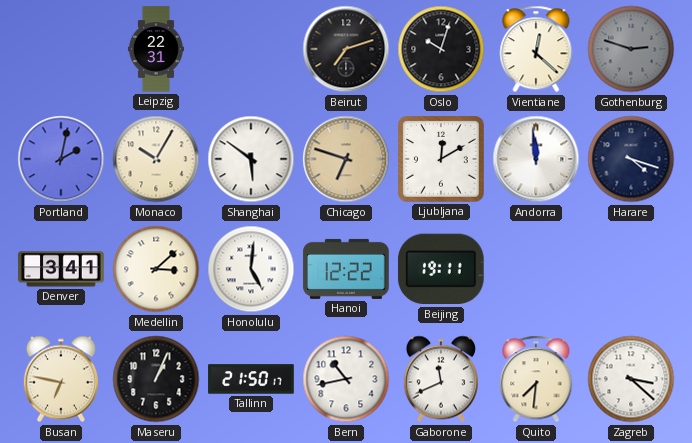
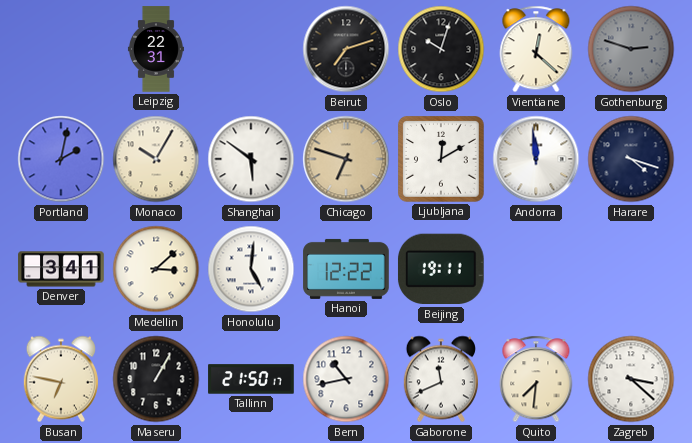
Maseru: 1:04 -> 1:05 (156, 379)
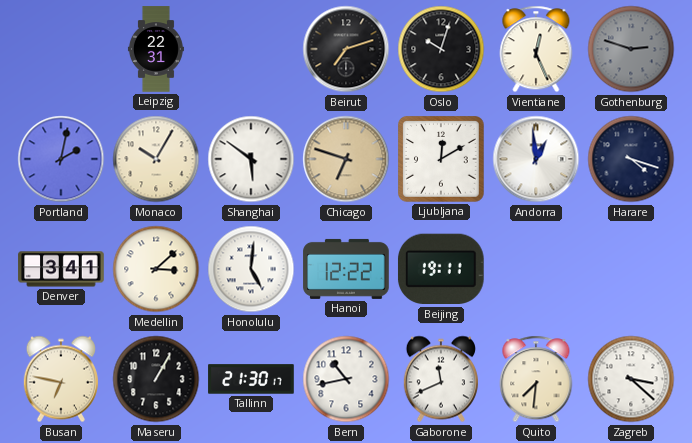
Vientiane: 12:22 -> 12:26 (536, 49)
Andorra: 11:59 -> 12:59 (536, 159)
Tallinn: 21:50 -> 21:30 (251, 379)
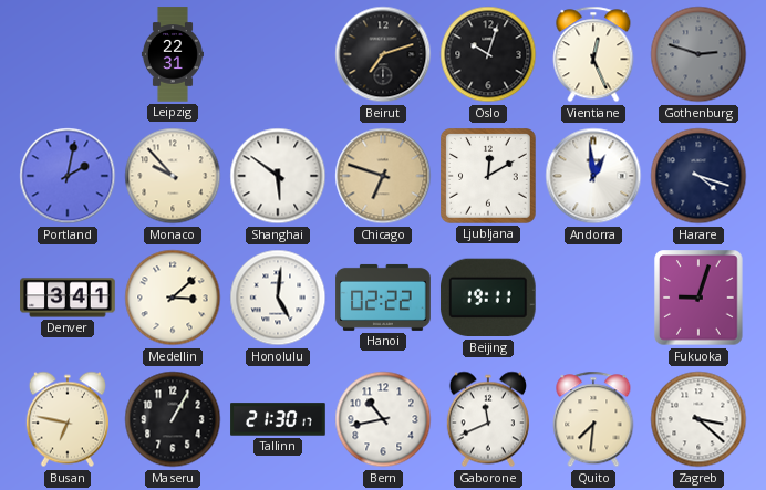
Monaco: 10:05 -> 9:53 (173, 176)
Hanoi: 12:22 -> 02:22 (383, 298)
Fukuoka: none -> 9:03 (698, 298)
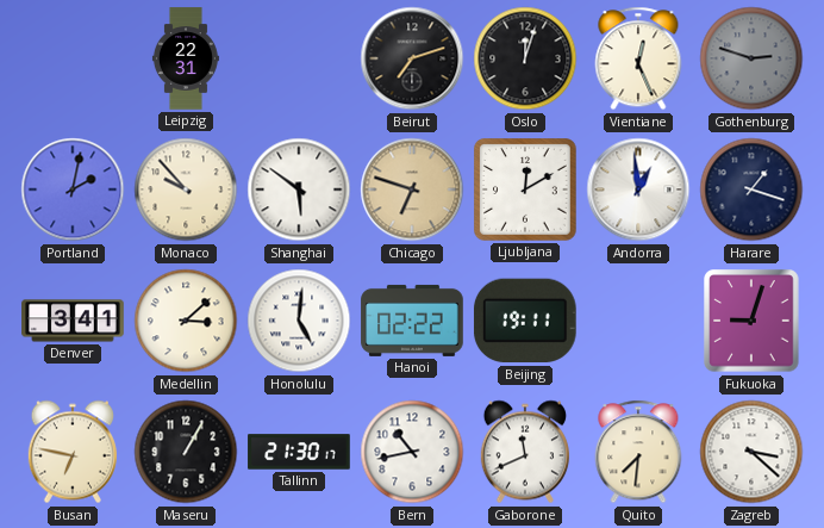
Oslo: 10:03 -> 12:03 (525, 58)
Harare: 4:18 -> 1:18 (751, 190)
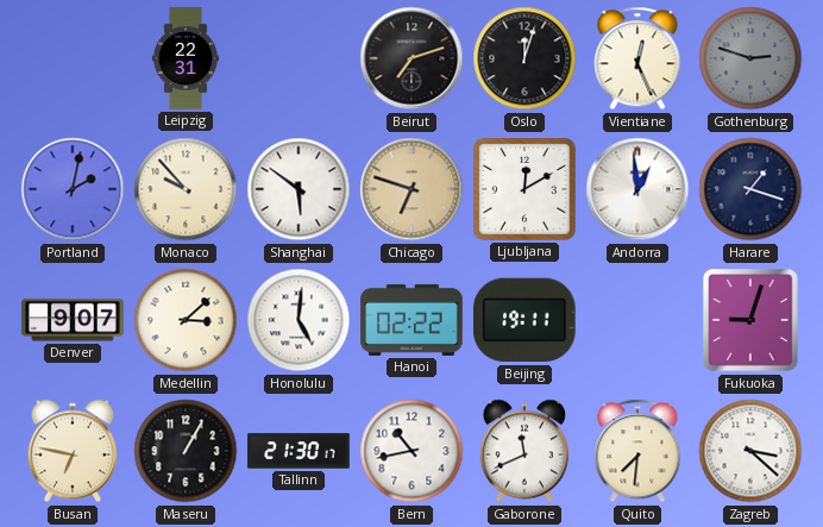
Denver: 3:41 -> 9:07 (73, 320)
